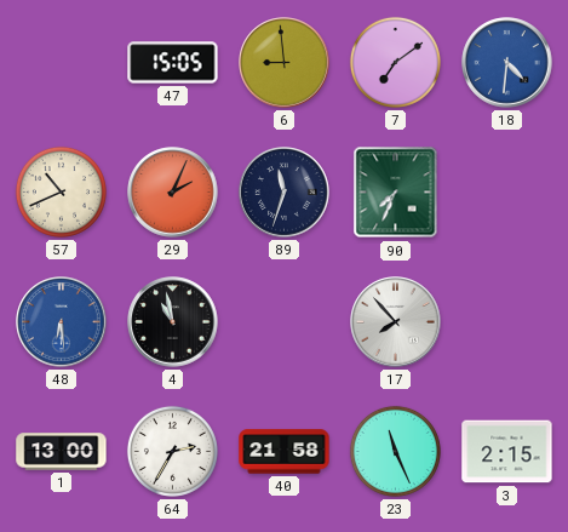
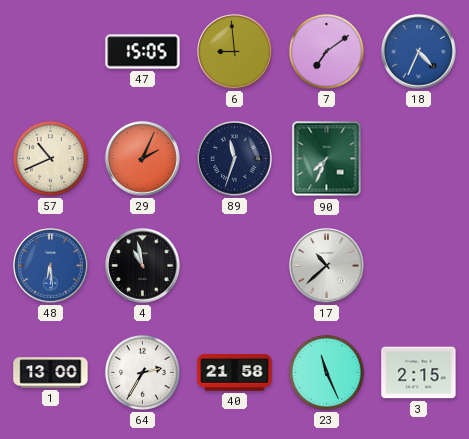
18: 4:31 -> 4:34 (419, 52)
17: 7:53 -> 10:38 (327, 266)
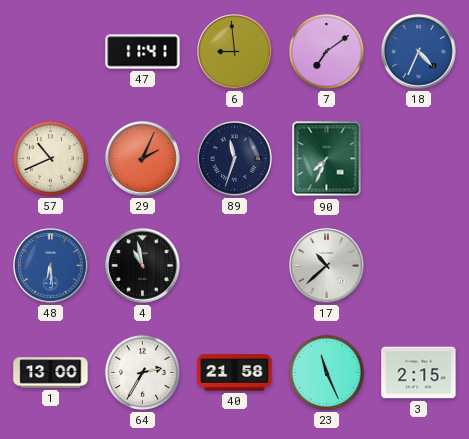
47: 15:05 -> 11:41 (143, 52)
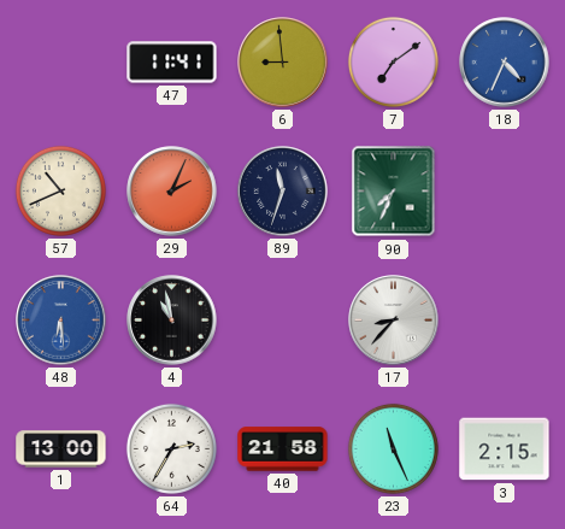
17: 10:38 -> 8:37 (394, 321)
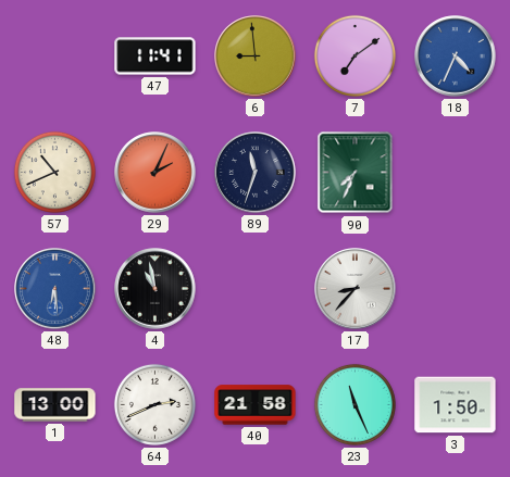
64: 2:35 -> 2:41 (154, 404)
3: 2:15 -> 1:50 (456, 405)
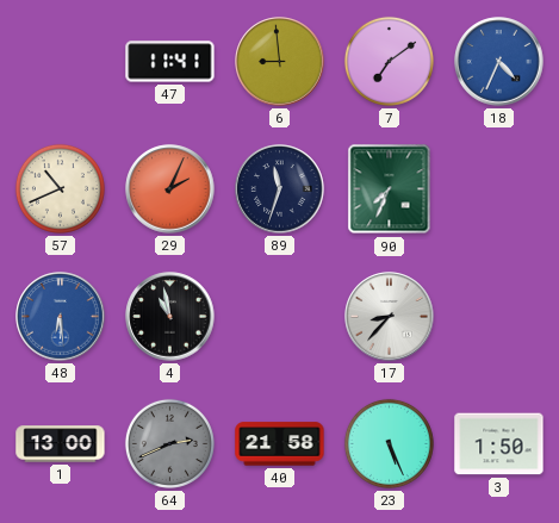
64 dial: white -> grey (169, 443)
23: 11:26 -> 5:26 (389, 443)
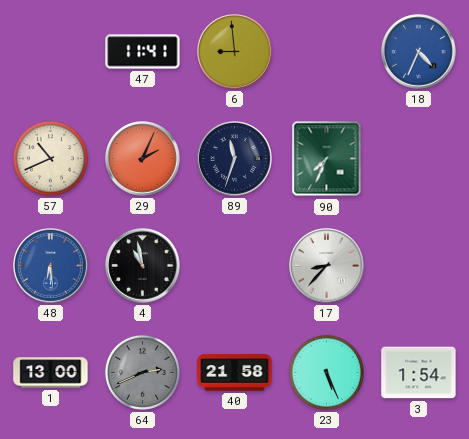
7: 7:09 -> none (389, 61)
3: 1:50 -> 1:54 (419, 373)
